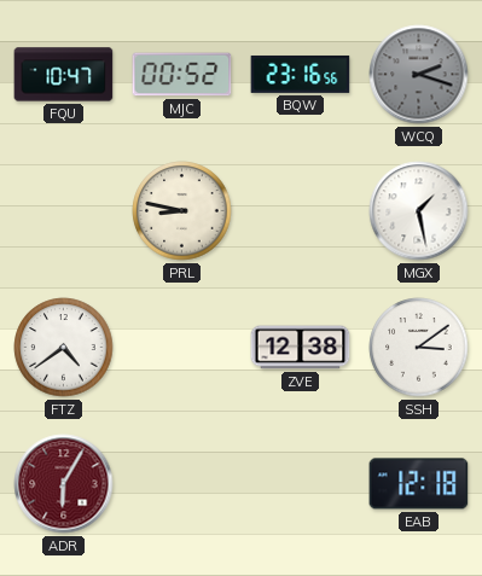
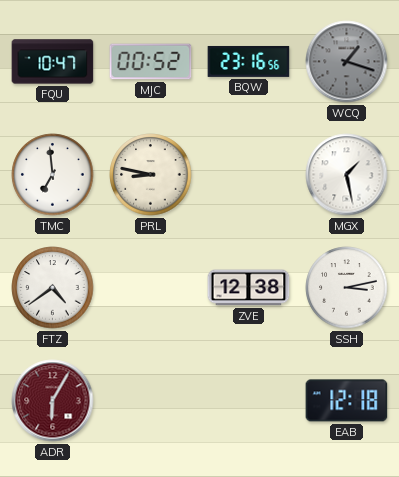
WCQ: 2:18 -> 1:18 (347, 62)
TMC: none -> 6:59 (53, 175)
SSH: 3:09 -> 3:13 (347, 288)
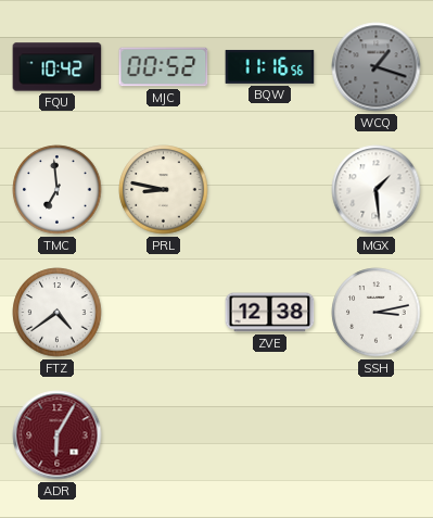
FQU: 10:47 -> 10:42 (58, 67)
BQW: 23:16 -> 11:16 (270, 66)
MGX: 1:28 -> 1:29 (377, 190)
EAB: 12:18 -> none (347, 401)
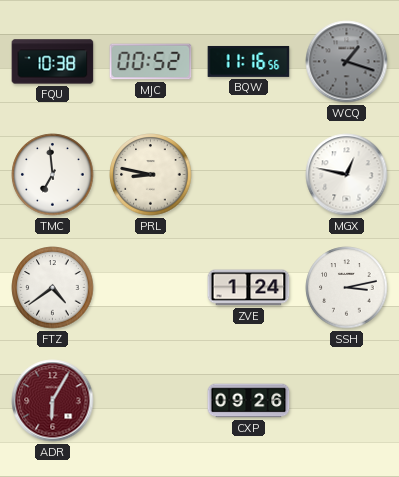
FQU: 10:42 -> 10:38 (53, 62)
MGX: 1:29 -> 12:47 (347, 175)
ZVE: 12:38 -> 1:24 (249, 288)
CXP: none -> 09:26 (249, 401)
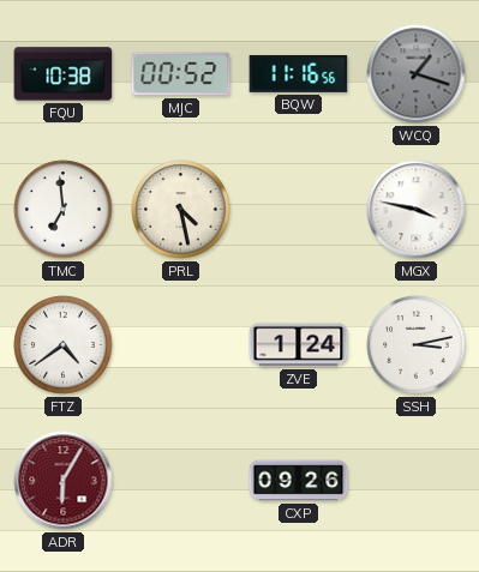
PRL: 8:47 -> 4:28 (181, 210)
MGX: 12:47 -> 3:47 (417, 210)
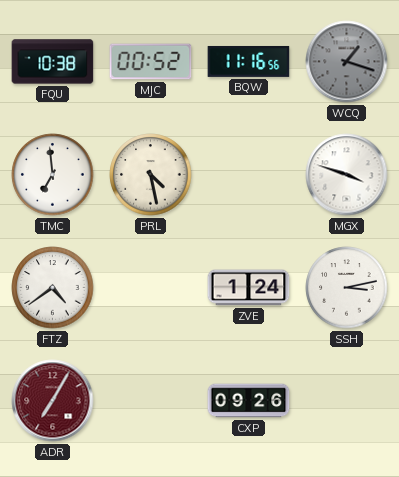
MGX: 3:47 -> 3:48 (347, 175)
ADR: 6:05 -> 7:05 (53, 401)
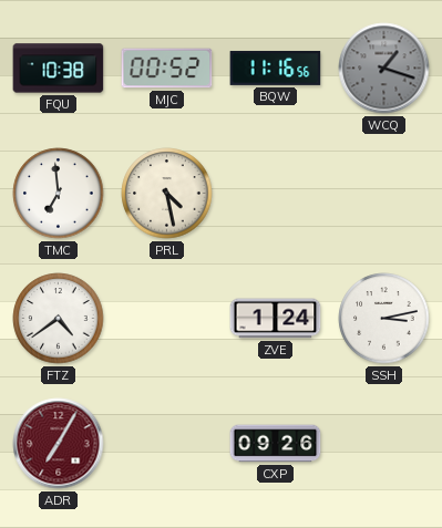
MGX: 3:48 -> none (347, 175)
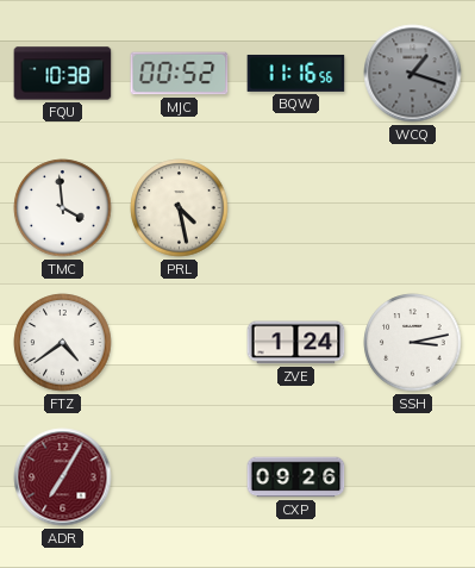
TMC: 6:59 -> 3:59 (63, 208)
